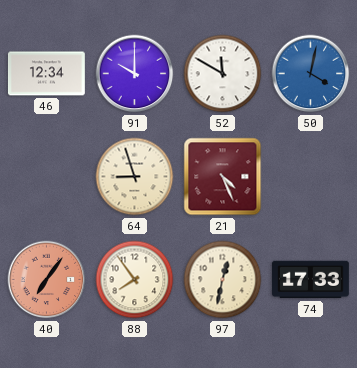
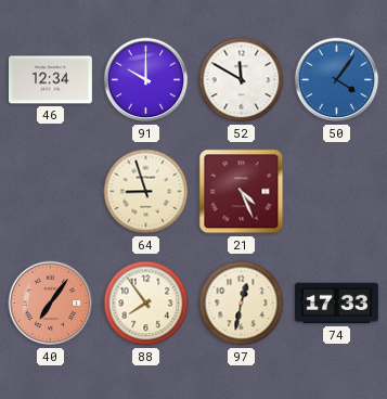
50: 4:02 -> 4:06 (337, 80)
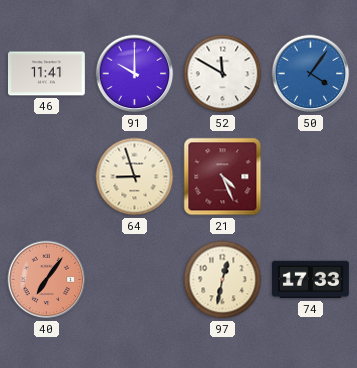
46: 12:34 -> 11:41 (46, 74)
88: 7:54 -> none (146, 304)
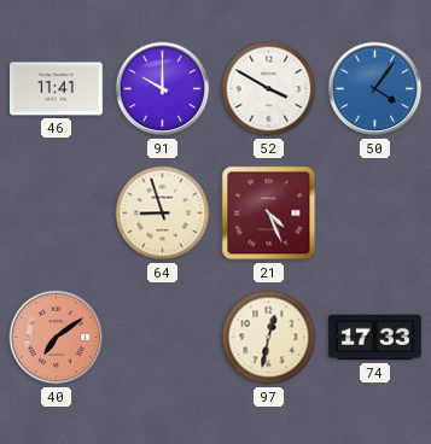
52: 11:50 -> 3:50 (269, 89)
40: 7:06 -> 7:09 (57, 338)
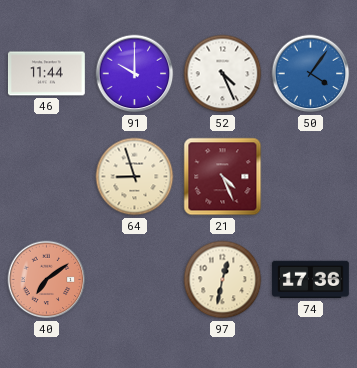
46: 11:41 -> 11:44 (46, 74)
52: 3:50 -> 4:26 (223, 74)
74: 17:33 -> 17:36 (310, 280)
